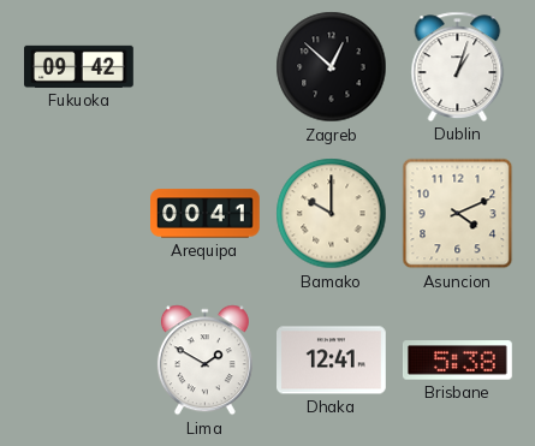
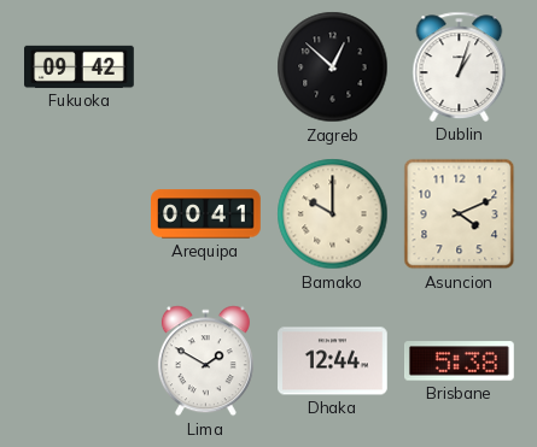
Dhaka: 12:41 -> 12:44 (333, 361)
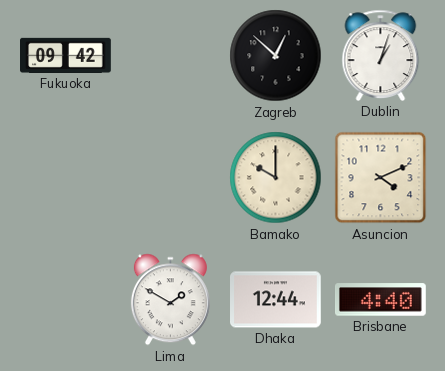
Arequipa: 00:41 -> none (206, 214)
Brisbane: 5:38 -> 4:40 (381, 300)
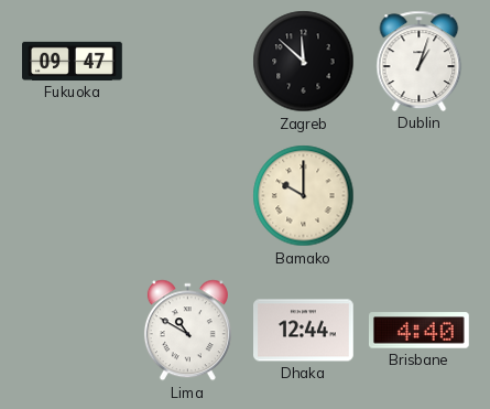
Fukuoka: 09:42 -> 09:47 (73, 61)
Zagreb: 12:52 -> 11:52 (304, 62)
Asuncion: 4:11 -> none (381, 178)
Lima: 1:50 -> 10:50 (187, 331)
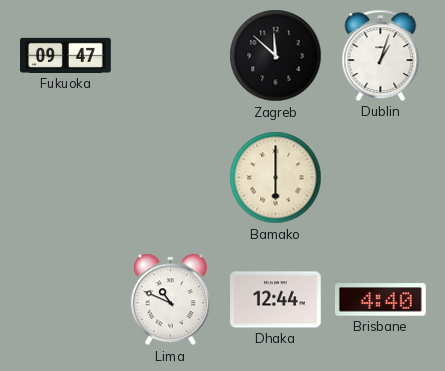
Bamako: 10:00 -> 6:00 (276, 178)
Lima: 10:50 -> 10:49 (170, 300)
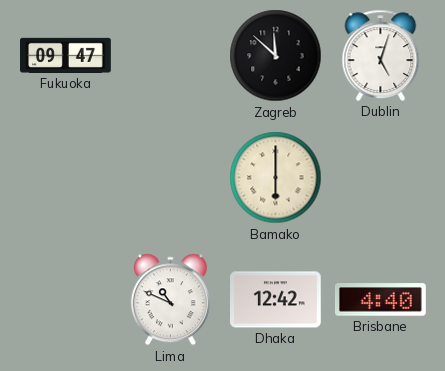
Dublin: 1:03 -> 5:03 (381, 55)
Dhaka: 12:44 -> 12:42 (276, 300)
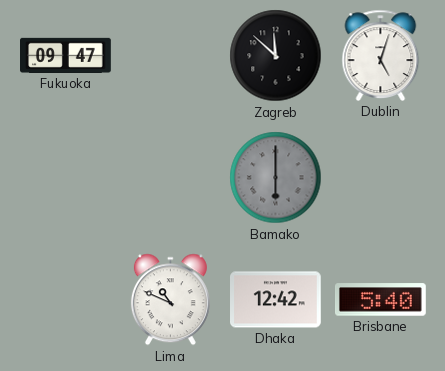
Bamako dial: cream -> grey (276, 178)
Brisbane: 4:40 -> 5:40 (381, 300)
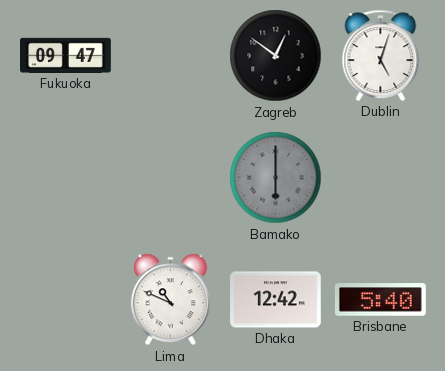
Zagreb: 11:52 -> 12:51 (276, 56)
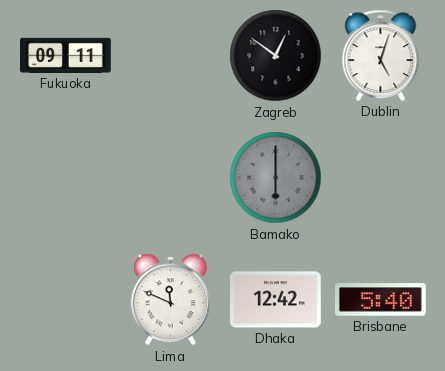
Fukuoka: 09:47 -> 09:11 (66, 55)
Lima: 10:49 -> 11:49 (170, 300)
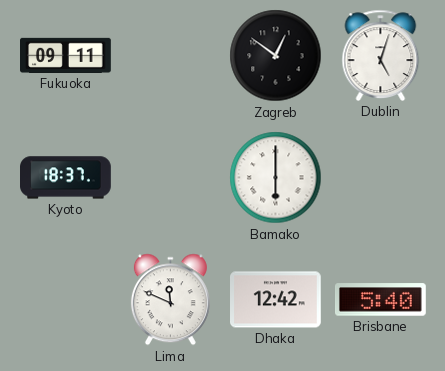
Kyoto: none -> 18:37 (66, 178)
Bamako dial: grey -> white (276, 178)
